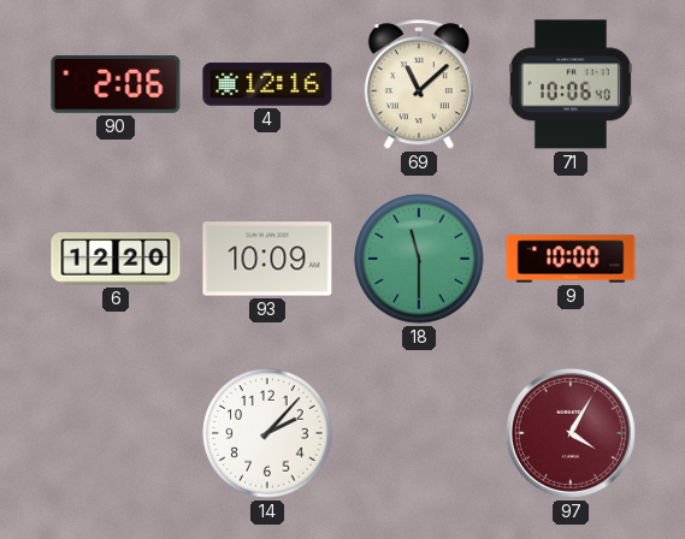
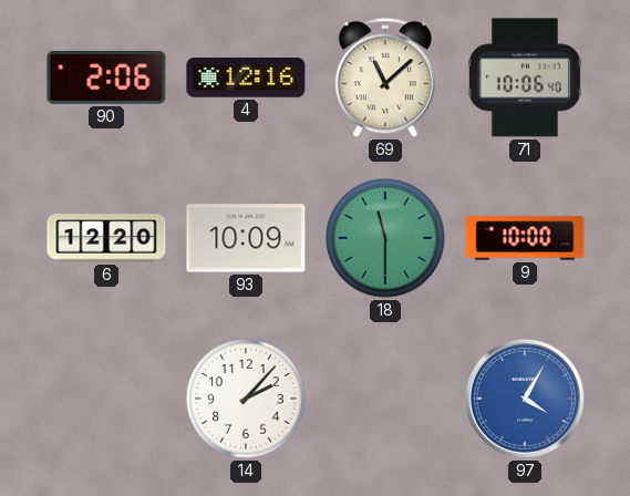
97 dial: burgundy -> blue (525, 399)
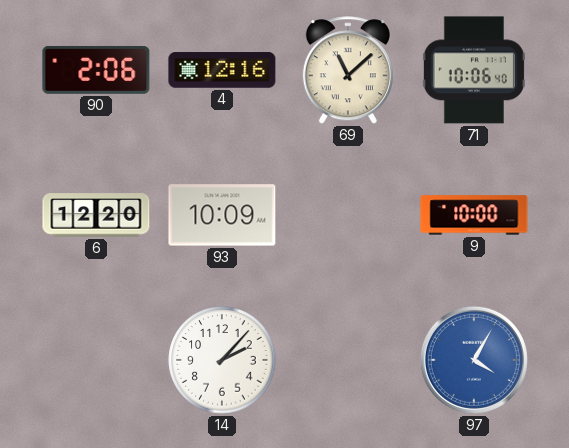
18: 11:30 -> none (385, 238)
